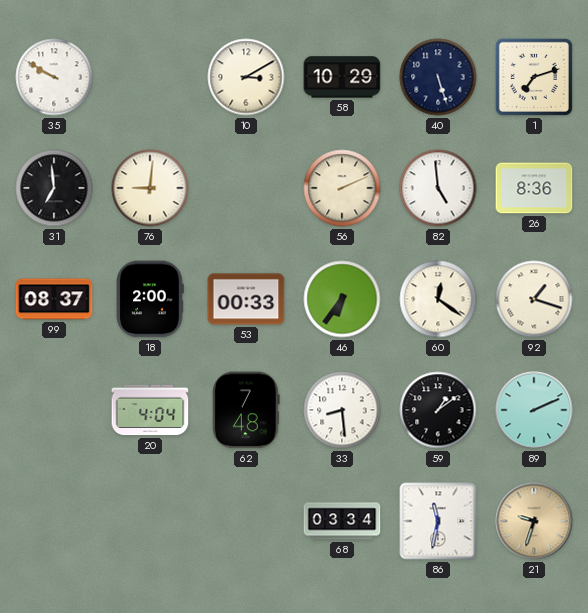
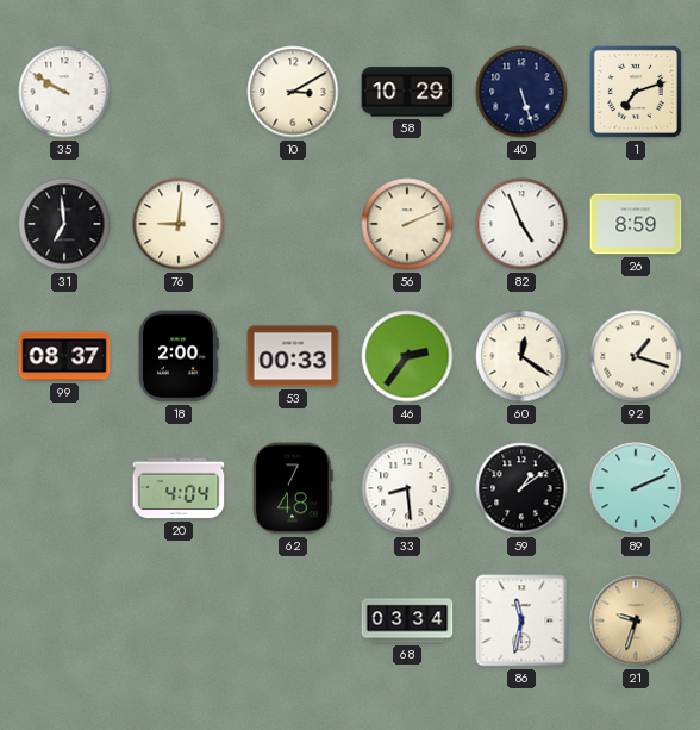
82: 4:59 -> 4:56 (521, 224)
26: 8:36 -> 8:59 (636, 224)
46: 6:36 -> 2:36 (407, 356)
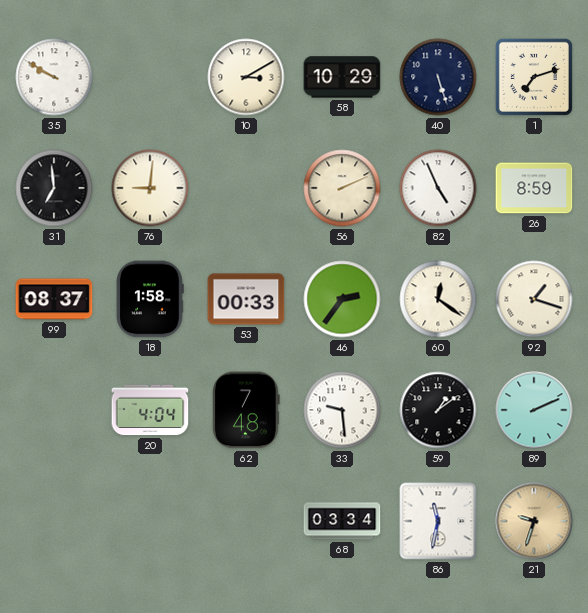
18: 2:00 -> 1:58 (150, 299)
33: 8:29 -> 9:29 (342, 410)
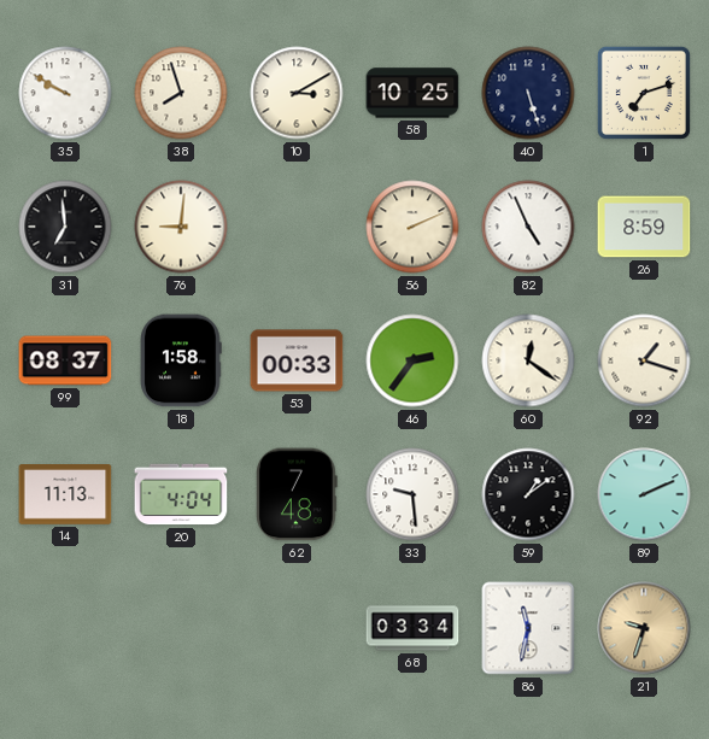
38: none -> 7:57 (181, 93)
58: 10:29 -> 10:25 (412, 93)
14: none -> 11:13 (65, 495)
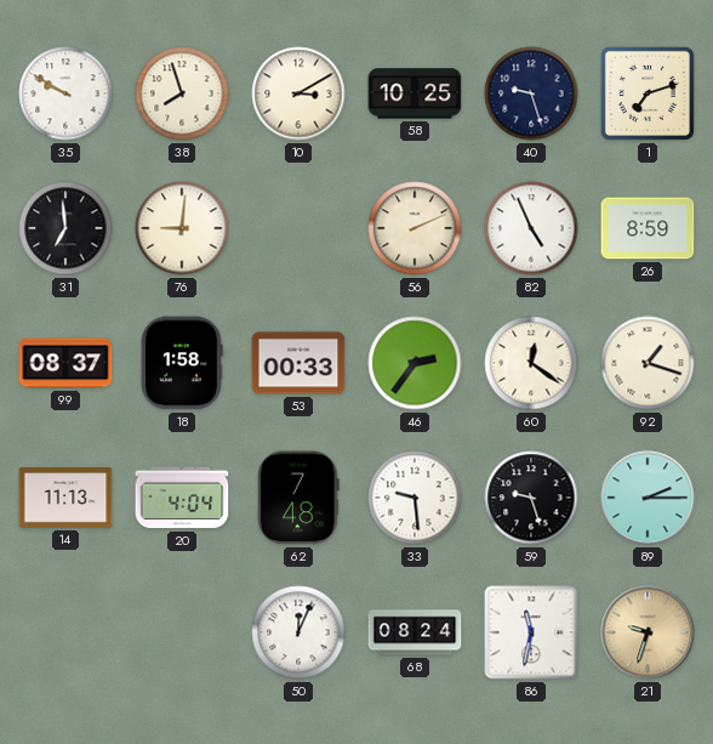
40: 5:27 -> 9:27 (531, 93)
59: 1:09 -> 9:27 (531, 498)
89: 2:11 -> 2:15 (648, 498)
50: none -> 12:04 (298, 632)
68: 03:34 -> 08:24 (415, 632)
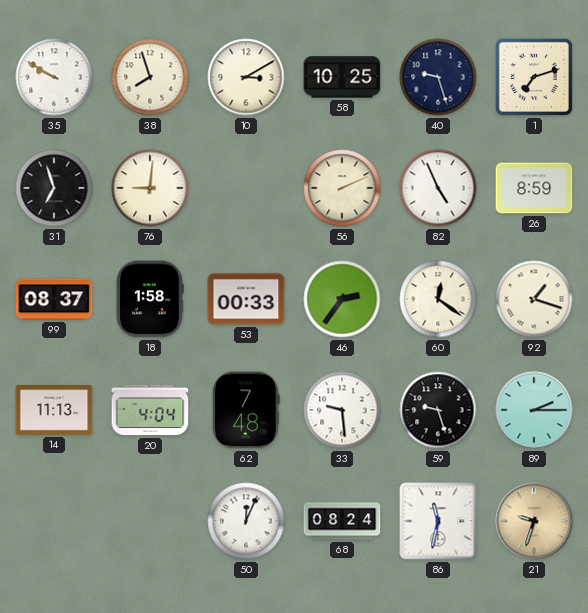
31: 6:59 -> 6:57 (54, 188)
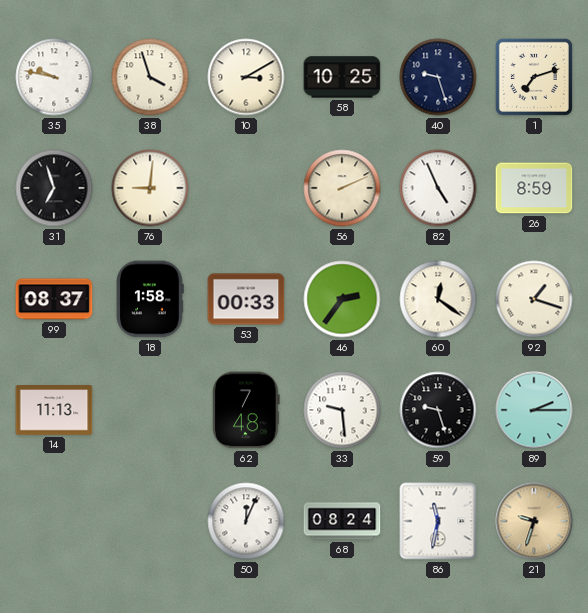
35: 9:50 -> 9:47 (54, 77)
38: 7:57 -> 3:57 (150, 77)
20: 4:04 -> none (150, 410)
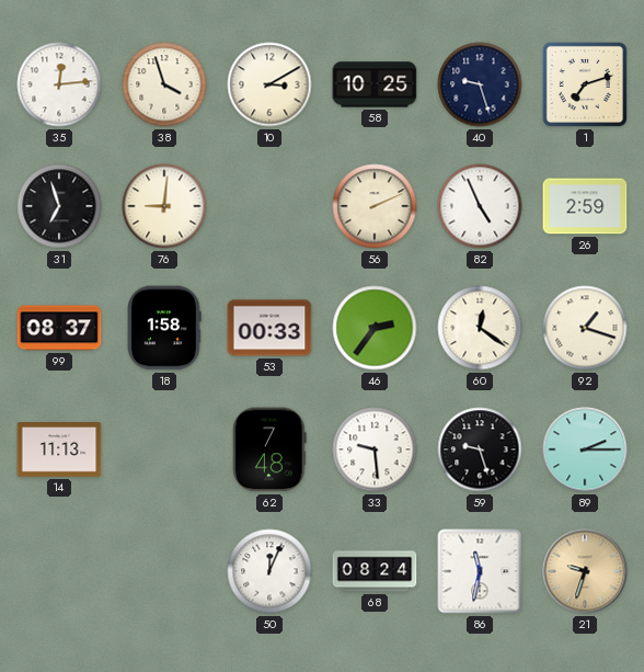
35: 9:47 -> 12:14 (59, 84)
26: 8:59 -> 2:59 (585, 206)
